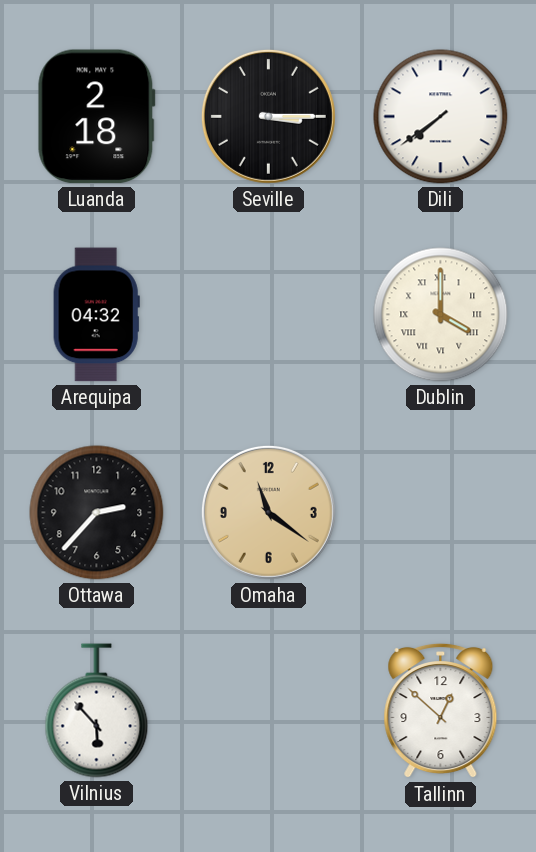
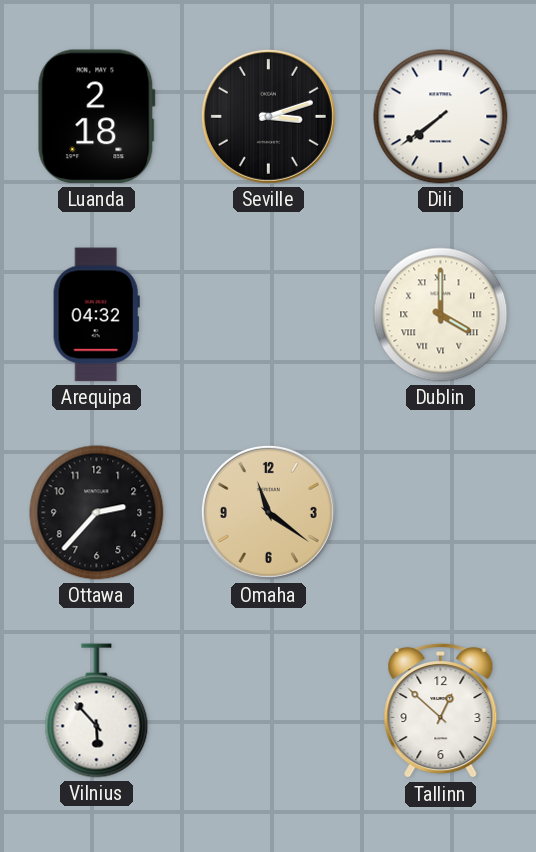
Seville: 3:15 -> 3:12 (268, 116)
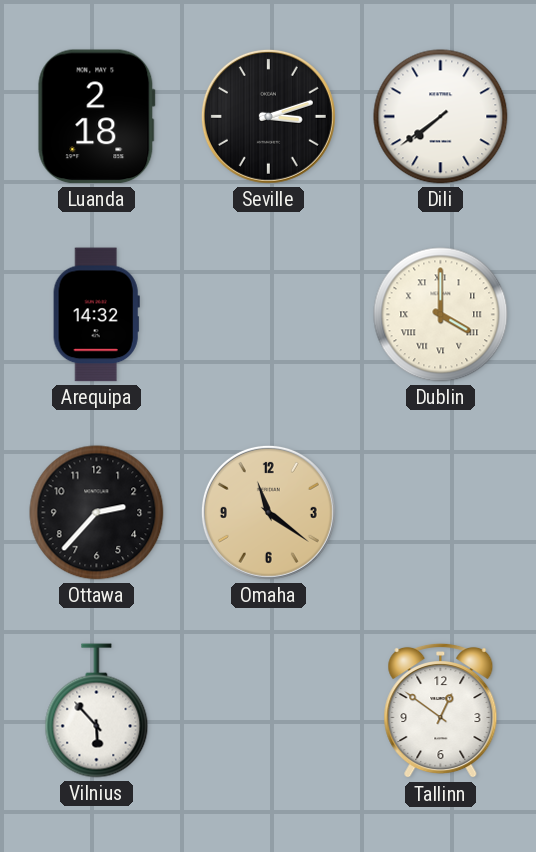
Arequipa: 04:32 -> 14:32 (96, 315)
Tallinn: 12:52 -> 12:51 (441, 711)
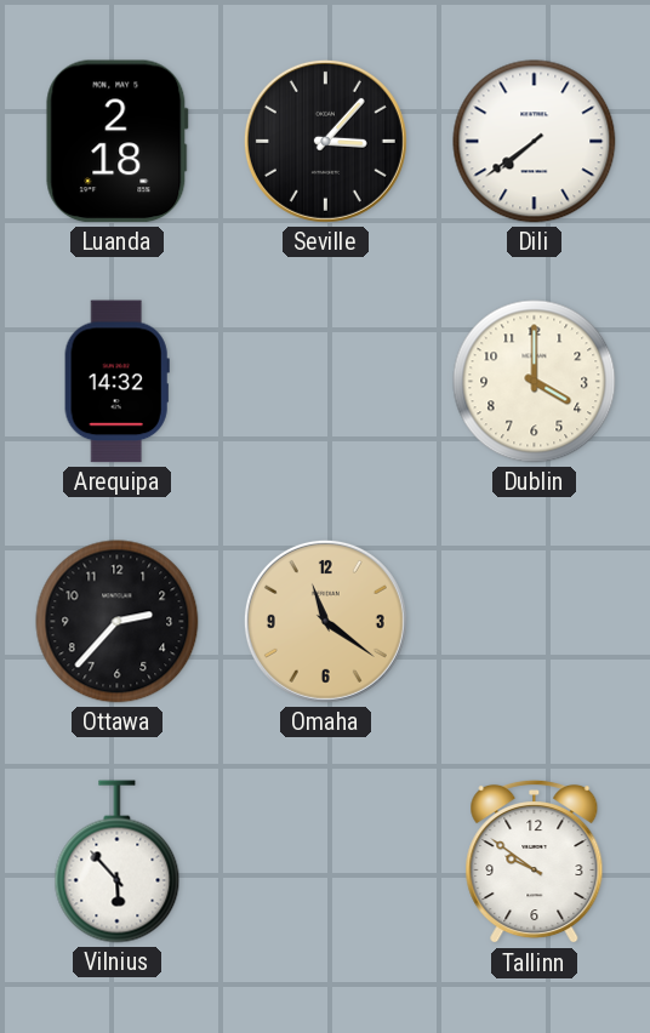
Seville: 3:12 -> 3:07 (325, 141)
Dublin numerals: Roman -> Arabic (535, 382)
Tallinn: 12:51 -> 9:51 (535, 862)
